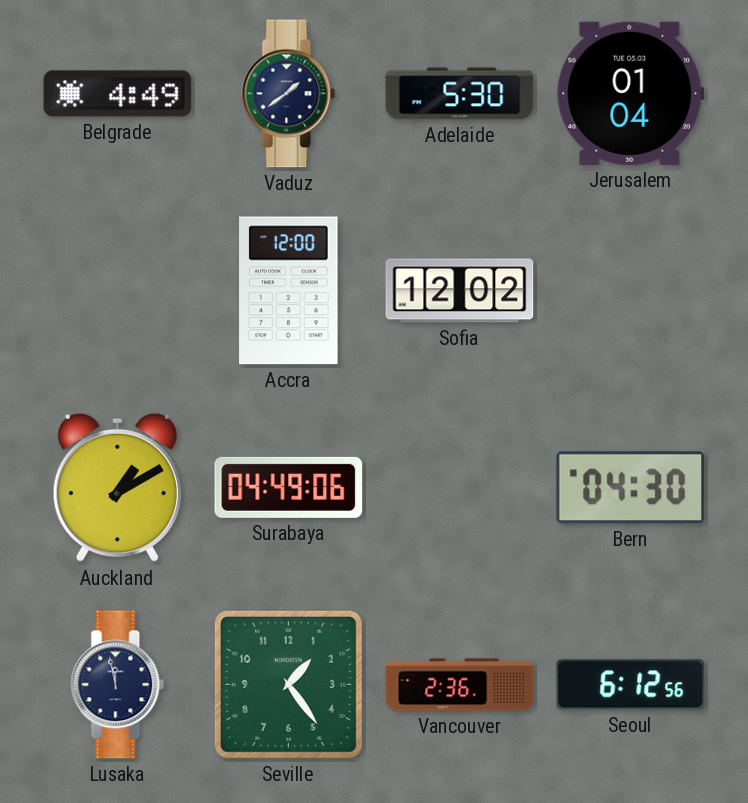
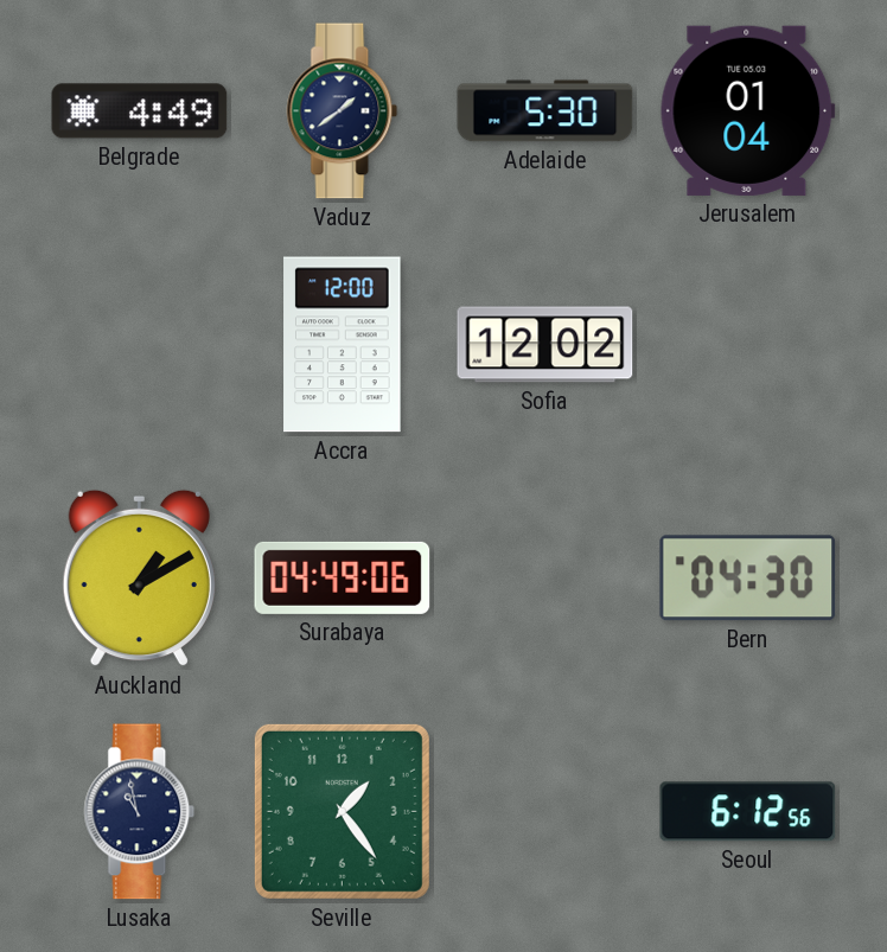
Lusaka: 11:58 -> 10:58 (140, 812)
Vancouver: 2:36 -> none (460, 685)
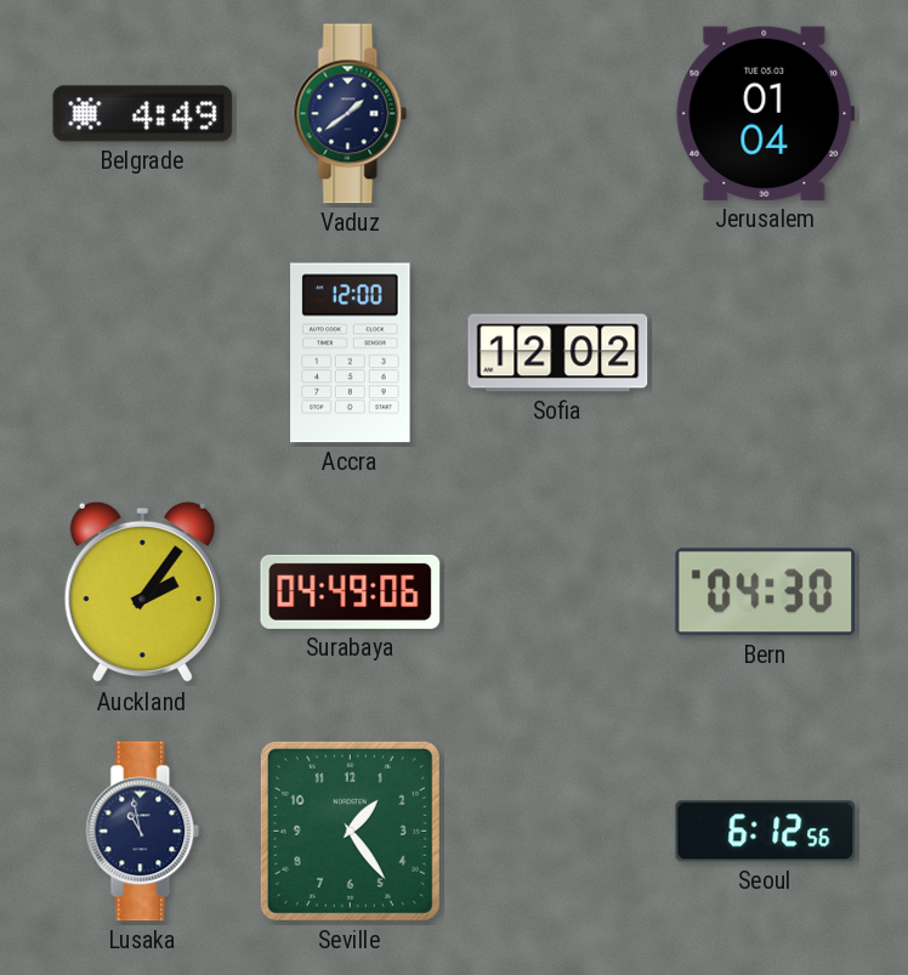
Adelaide: 5:30 -> none (545, 111)
Auckland: 1:10 -> 2:06 (142, 593)
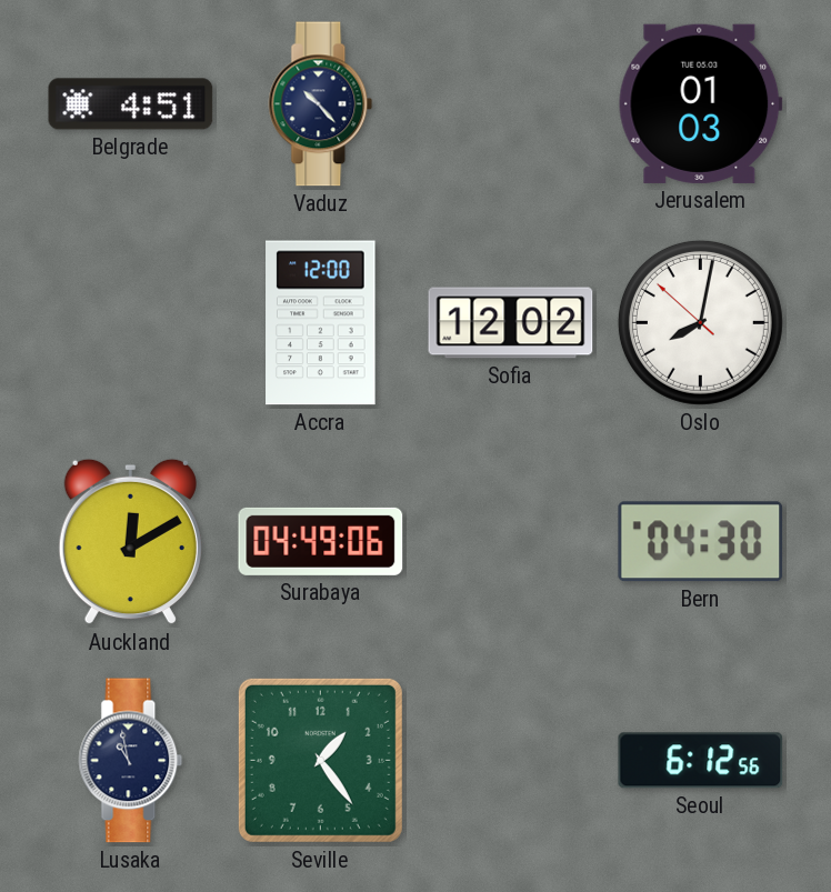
Belgrade: 4:49 -> 4:51 (131, 104)
Vaduz: 1:39 -> 10:23 (321, 104)
Jerusalem: 01:04 -> 01:03 (701, 103)
Oslo: none -> 8:01 (700, 322)
Auckland: 2:06 -> 12:10 (130, 542)
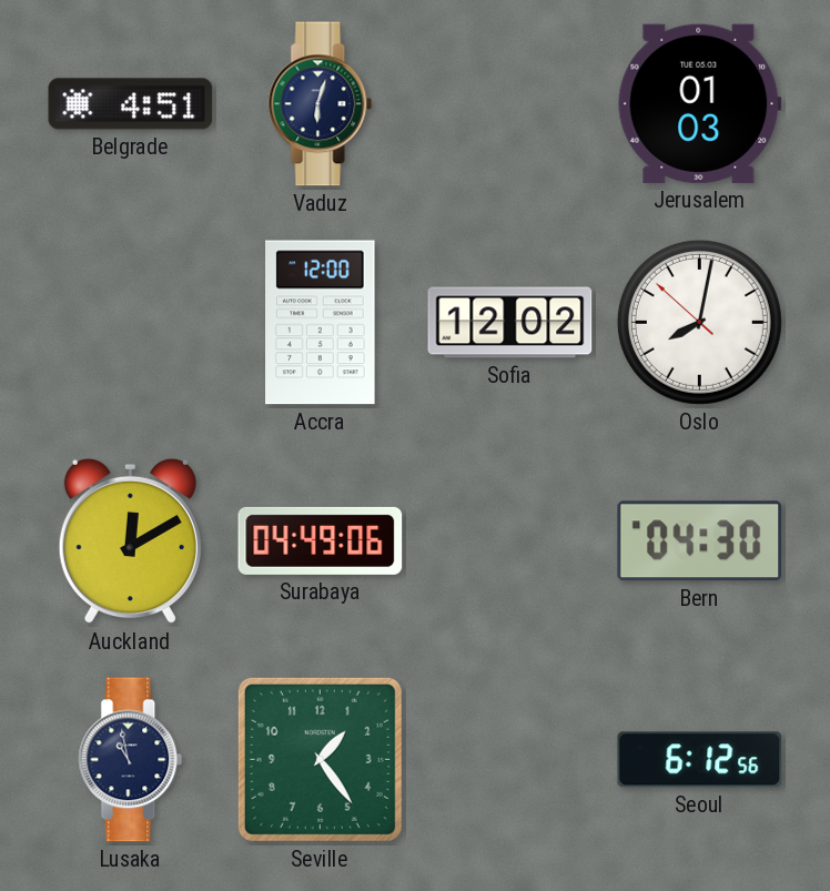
Vaduz: 10:23 -> 6:03 (321, 104)
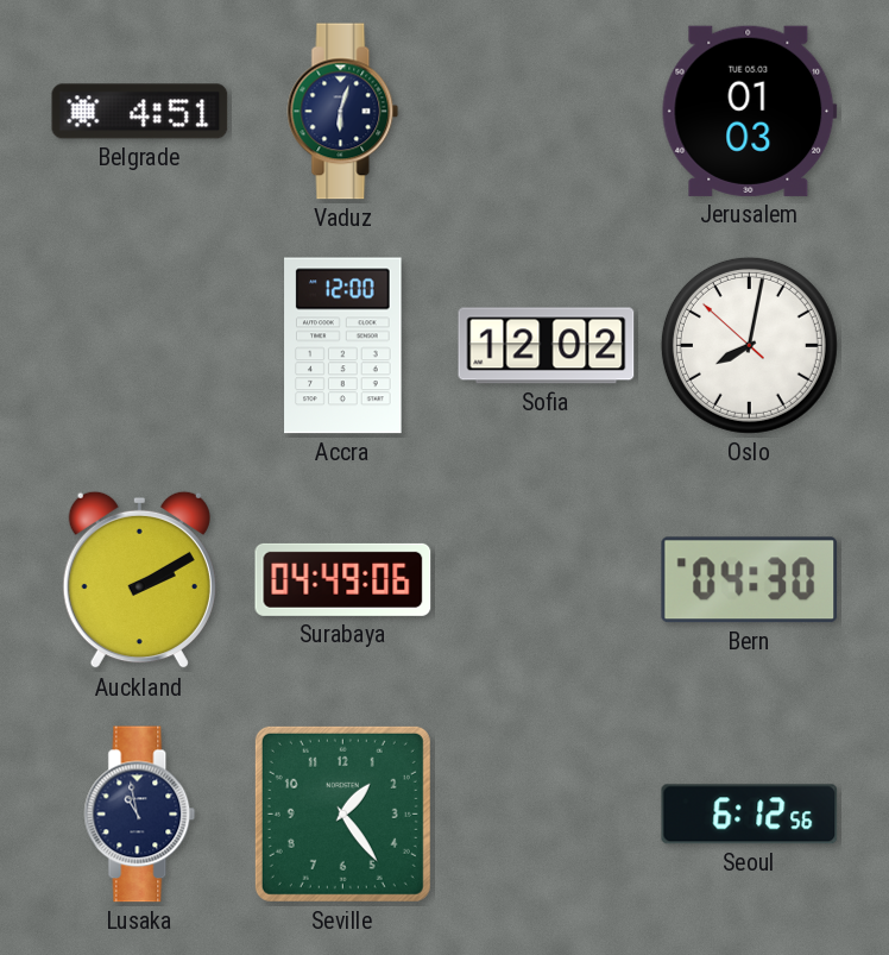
Auckland: 12:10 -> 2:10 (139, 580)
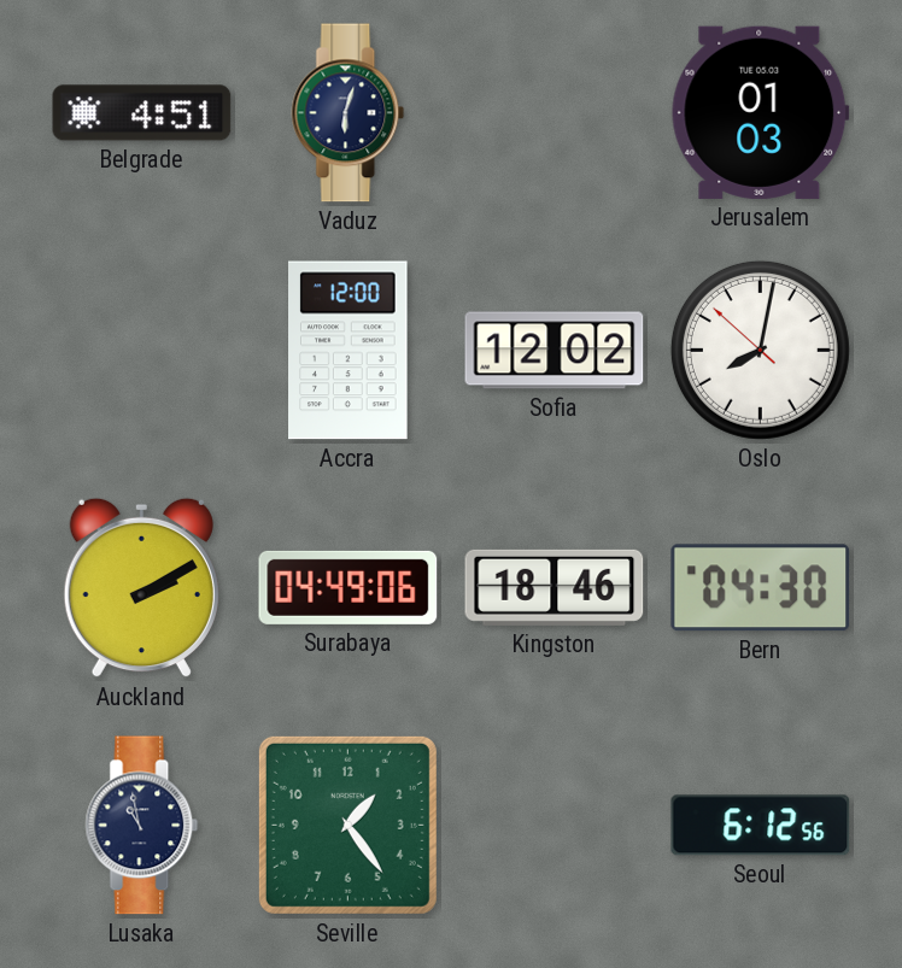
Kingston: none -> 18:46 (555, 587)
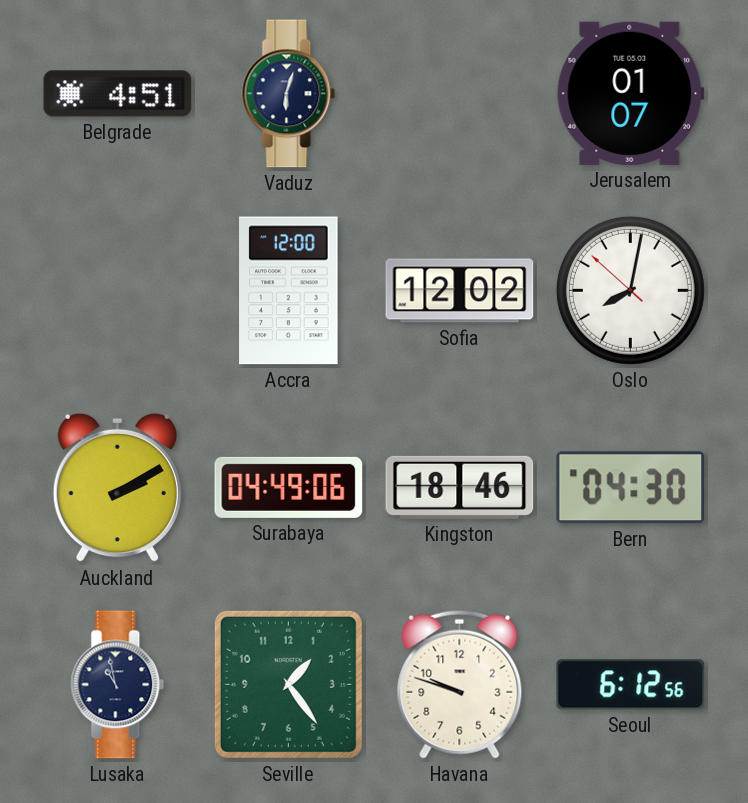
Jerusalem: 01:03 -> 01:07 (631, 93)
Havana: none -> 9:48 (460, 684)
